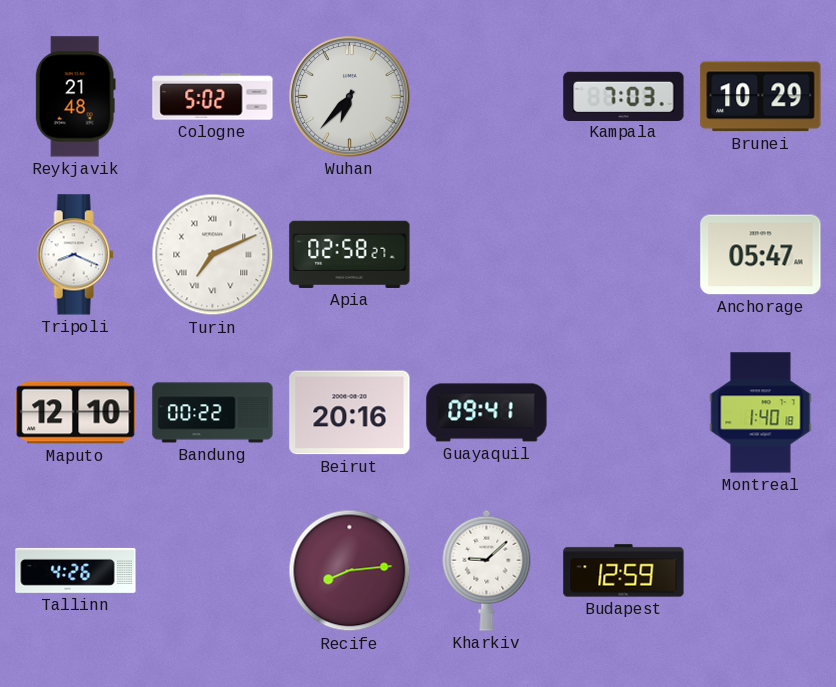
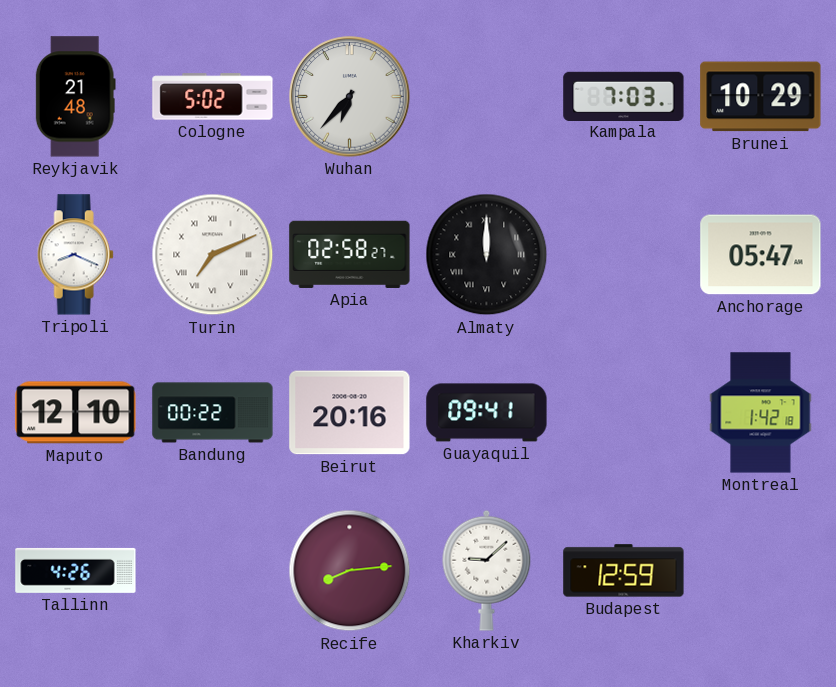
Almaty: none -> 12:00 (487, 255)
Montreal: 1:40 -> 1:42 (761, 413)
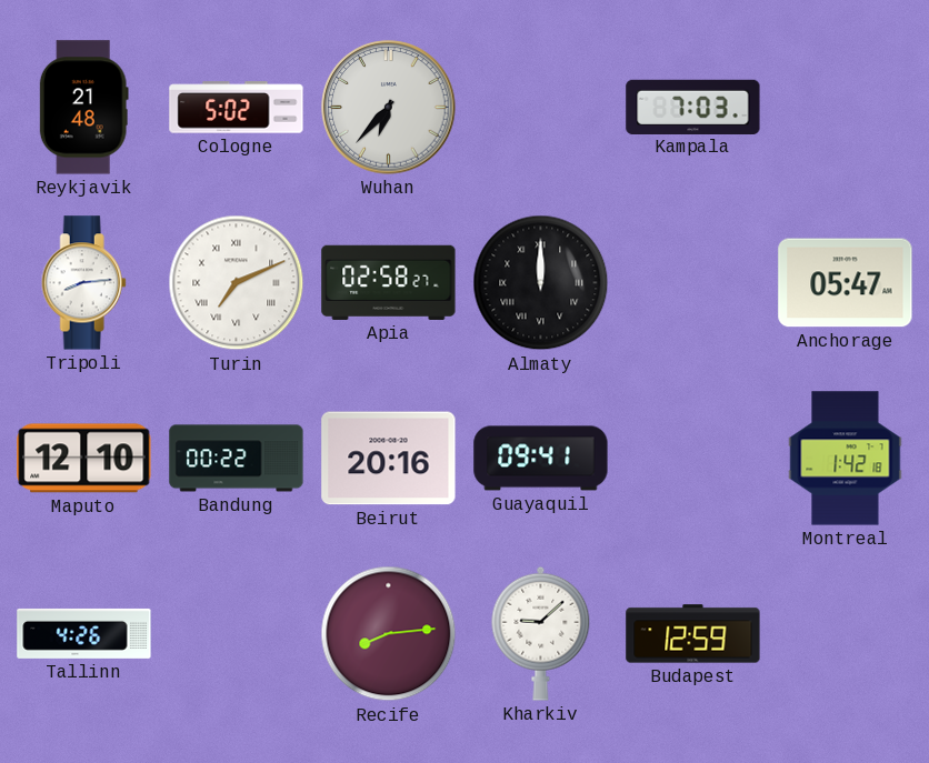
Brunei: 10:29 -> none (761, 97)
Tripoli: 8:19 -> 8:14 (83, 283)
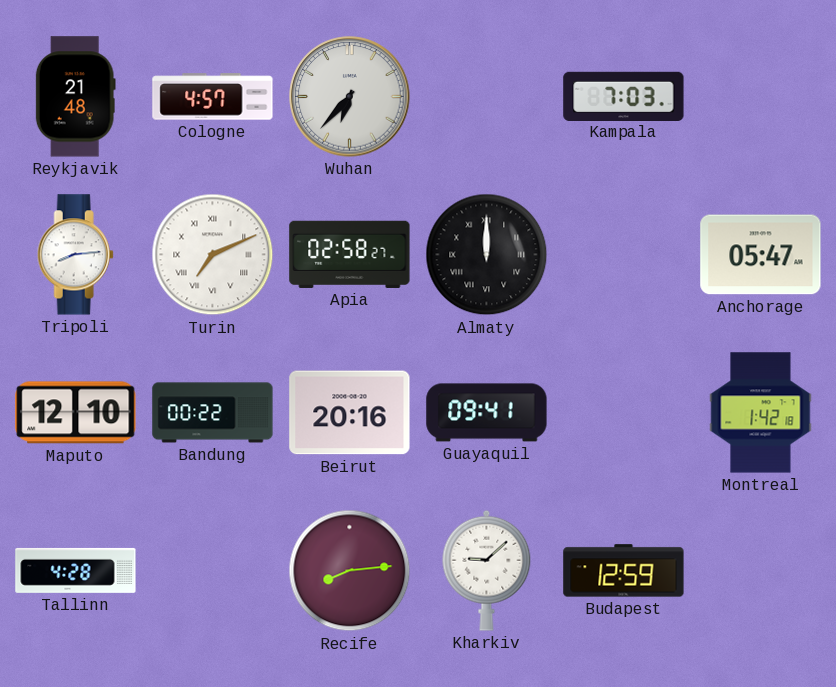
Cologne: 5:02 -> 4:57 (213, 97)
Tallinn: 4:26 -> 4:28 (76, 570)
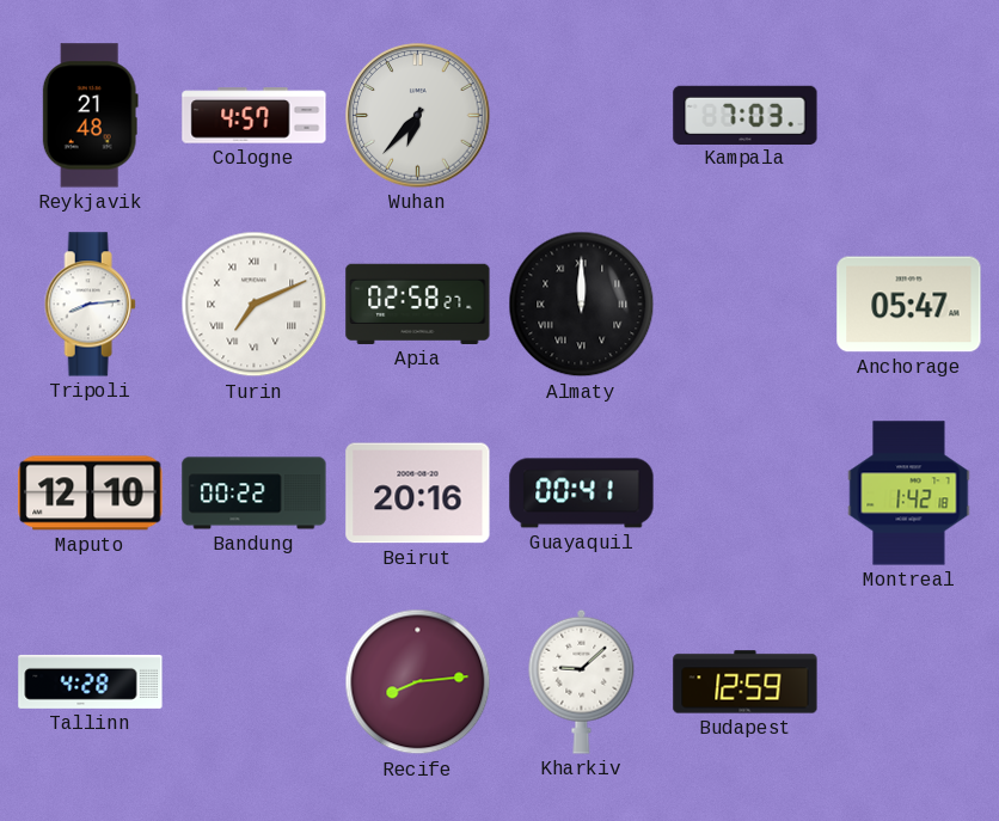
Guayaquil: 09:41 -> 00:41 (582, 494)
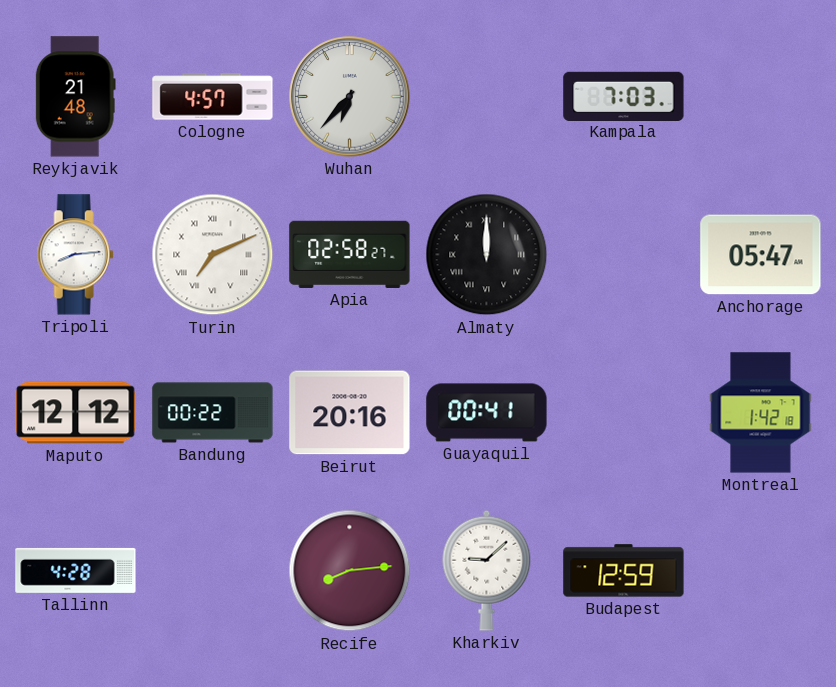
Maputo: 12:10 -> 12:12 (76, 413)
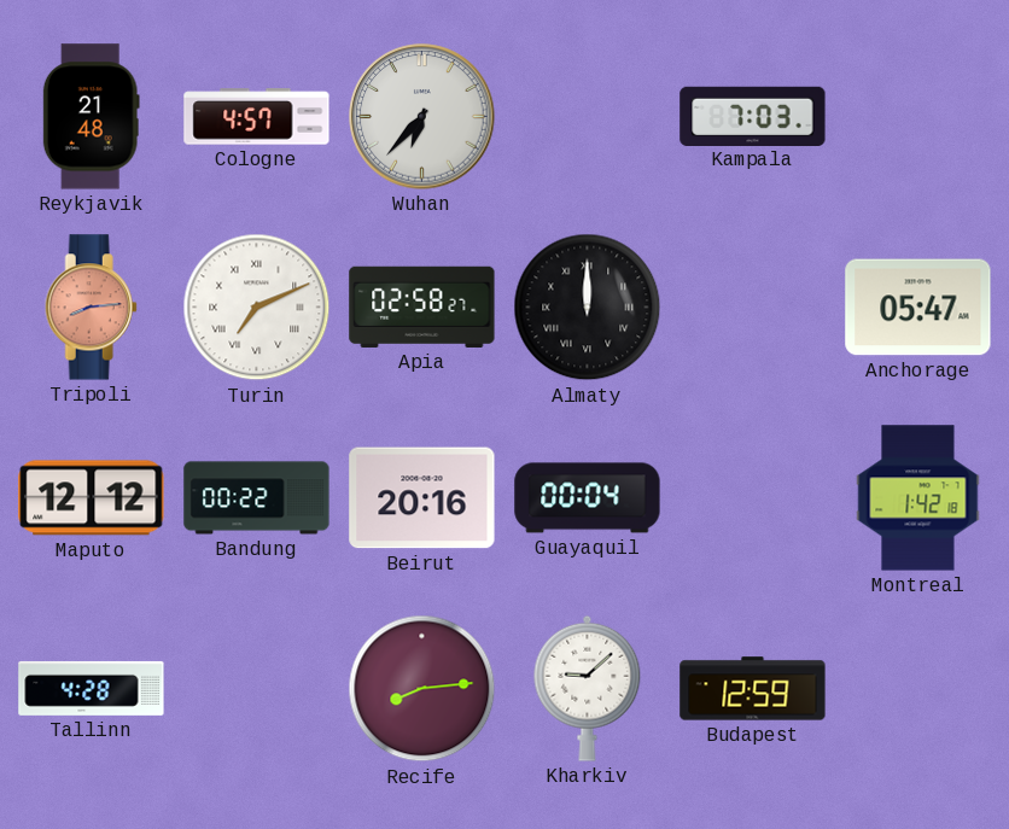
Tripoli dial: white -> salmon (91, 308)
Guayaquil: 00:41 -> 00:04 (588, 498)
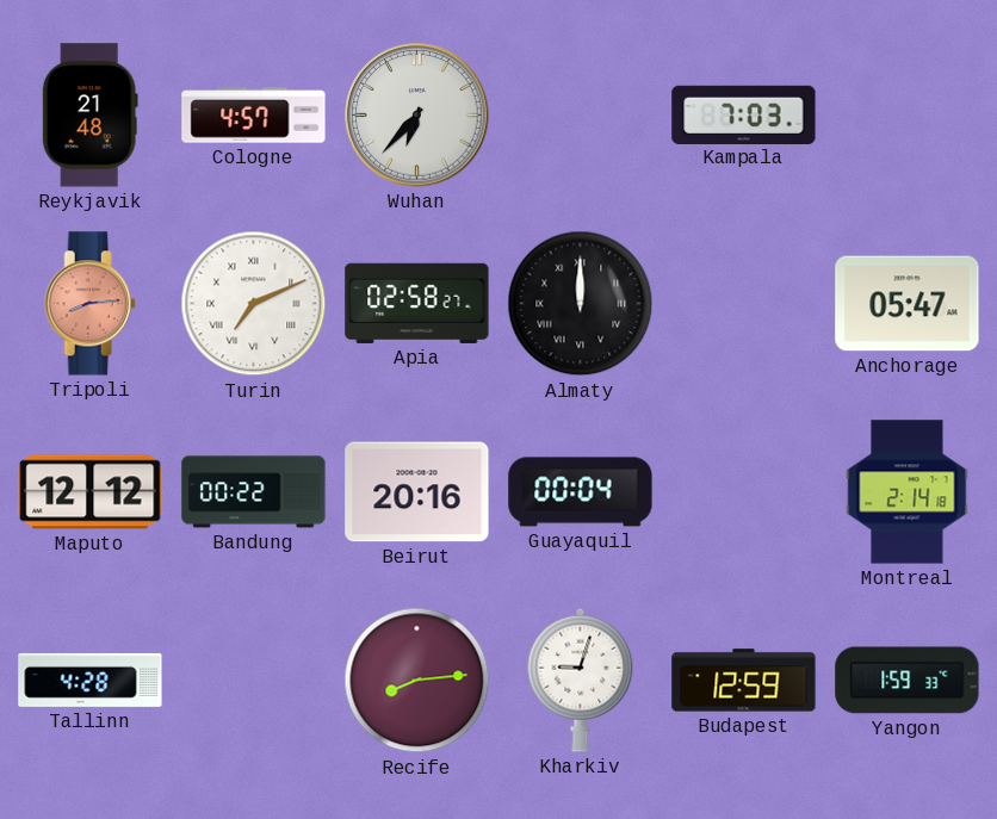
Montreal: 1:42 -> 2:14 (908, 492)
Kharkiv: 9:08 -> 9:03 (581, 680)
Yangon: none -> 1:59 (908, 681)
